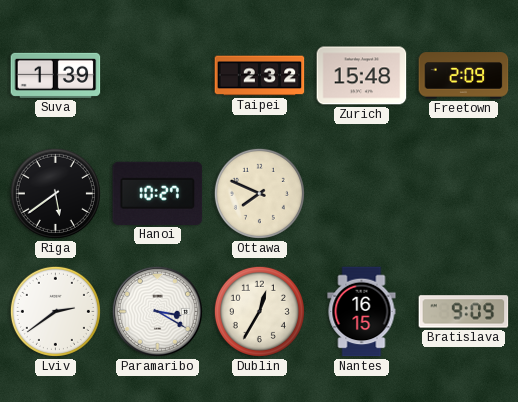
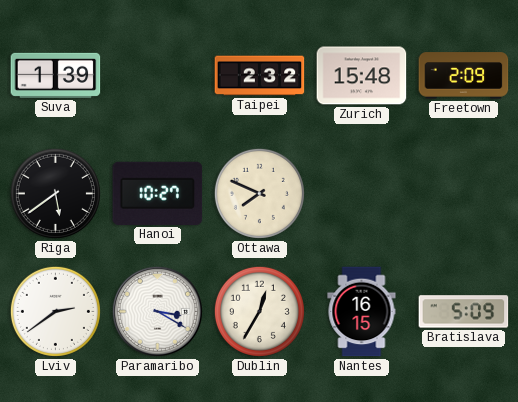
Bratislava: 9:09 -> 5:09 (464, 312)
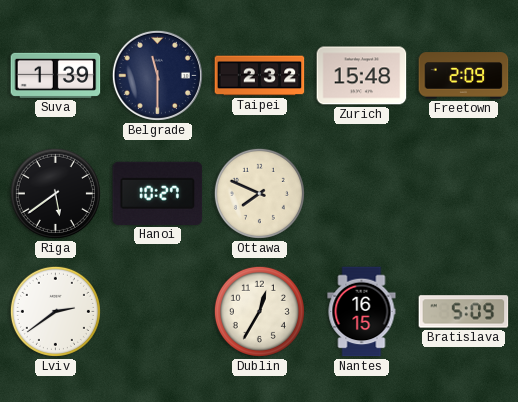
Belgrade: none -> 11:30 (157, 75)
Paramaribo: 3:20 -> none (157, 311)
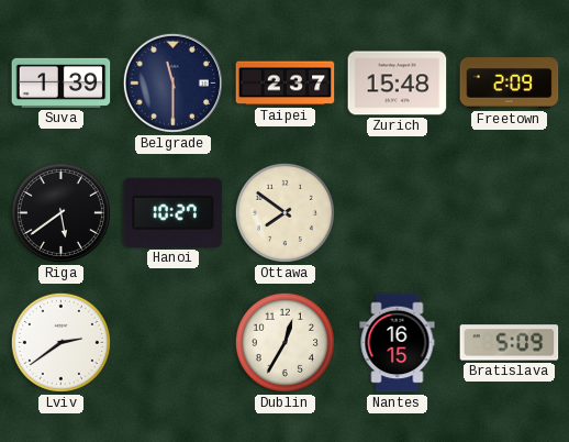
Taipei: 2:32 -> 2:37 (286, 84)
Ottawa: 7:49 -> 7:51 (284, 212)
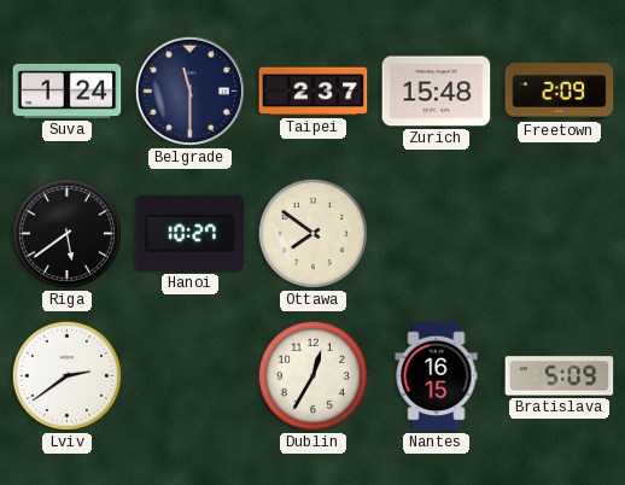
Suva: 1:39 -> 1:24 (68, 90)
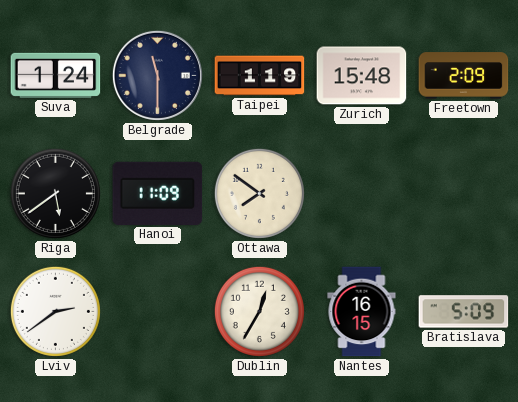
Taipei: 2:37 -> 1:19 (260, 76)
Hanoi: 10:27 -> 11:09 (158, 193)
